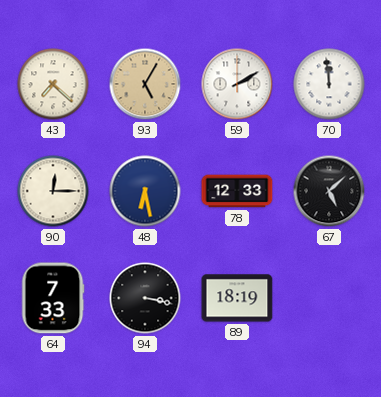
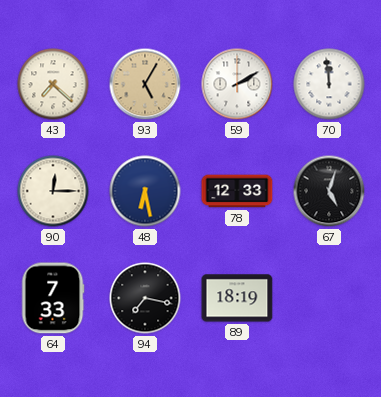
67: 5:08 -> 5:03 (329, 191)
94: 3:17 -> 7:17 (145, 298)
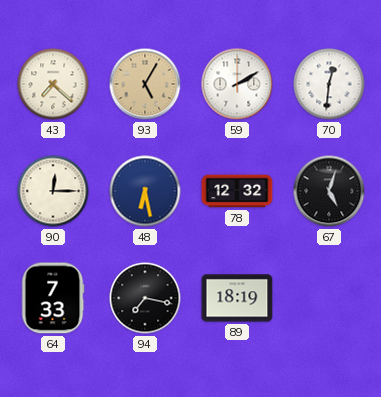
70: 11:59 -> 12:31 (329, 84)
78: 12:33 -> 12:32 (237, 191)
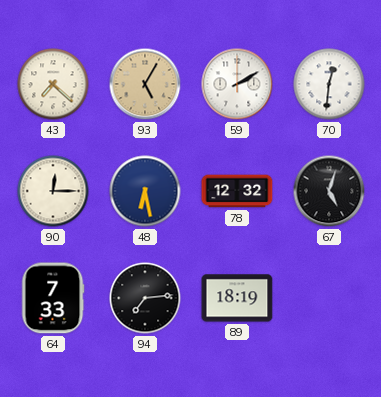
94: 7:17 -> 7:14 (145, 298)
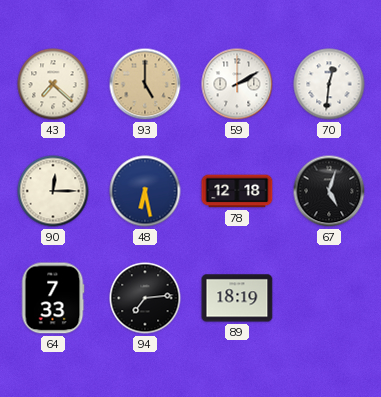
93: 5:05 -> 5:00 (145, 84)
78: 12:32 -> 12:18 (237, 191)
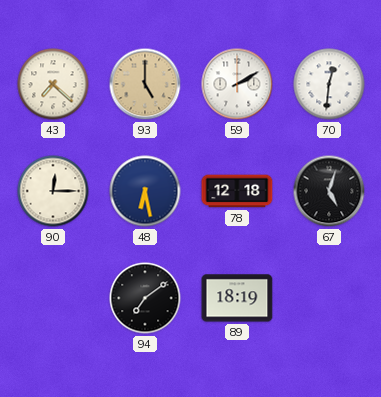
64: 7:33 -> none (53, 298)
94: 7:14 -> 7:09 (145, 298)
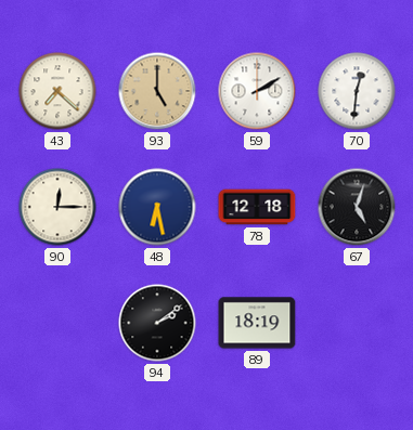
94: 7:09 -> 2:09 (157, 323)
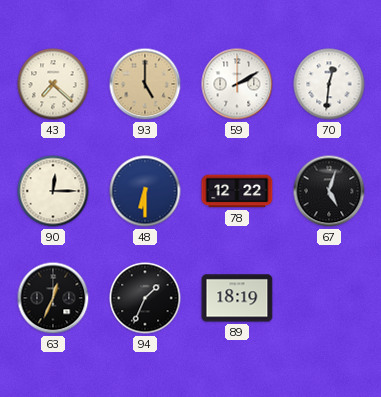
48: 6:28 -> 6:30 (145, 191)
78: 12:18 -> 12:22 (237, 191)
63: none -> 12:34 (53, 298)
94: 2:09 -> 1:34 (145, 298)
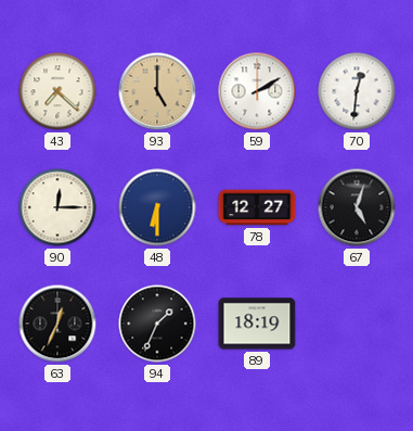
78: 12:22 -> 12:27 (257, 207)
